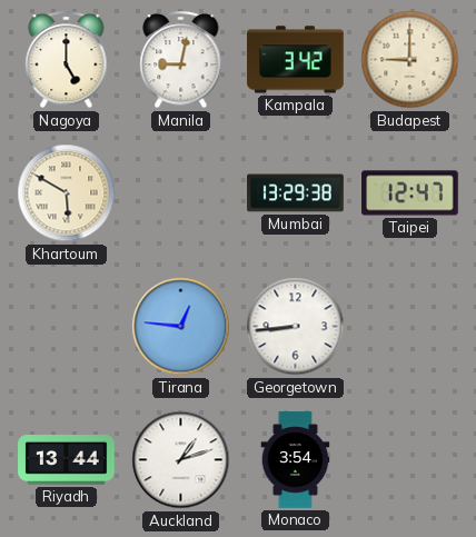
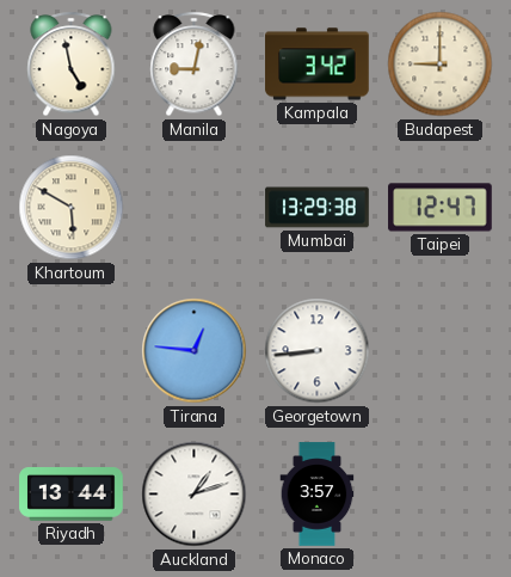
Nagoya: 5:00 -> 4:58 (72, 65)
Monaco: 3:54 -> 3:57 (318, 495)
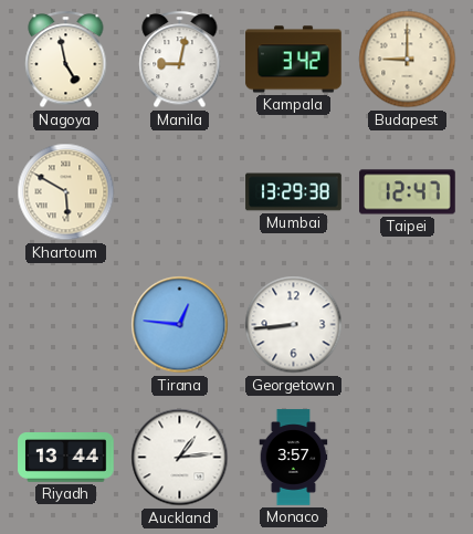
Auckland: 1:12 -> 1:14 (180, 458)
